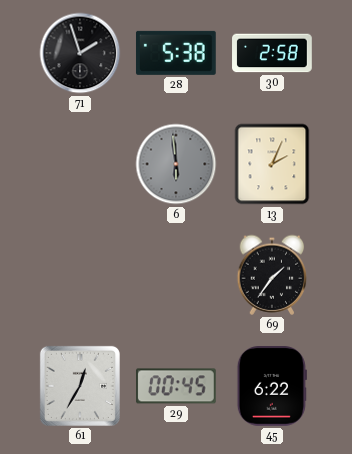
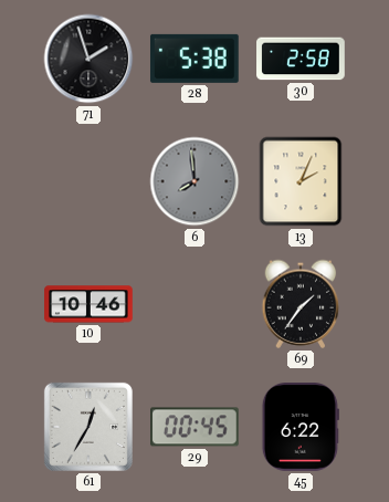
6: 5:59 -> 7:59 (195, 181)
10: none -> 10:46 (88, 304)
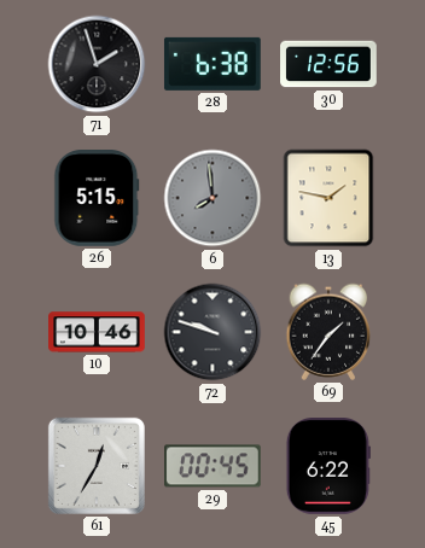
28: 5:38 -> 6:38 (212, 64)
30: 2:58 -> 12:56 (328, 64)
26: none -> 5:15 (97, 199)
13: 2:04 -> 1:47 (328, 198)
72: none -> 9:48 (212, 332)
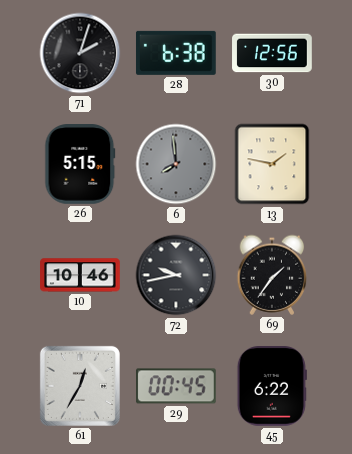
71: 1:57 -> 2:03 (80, 53)
72: 9:48 -> 9:43 (176, 275)
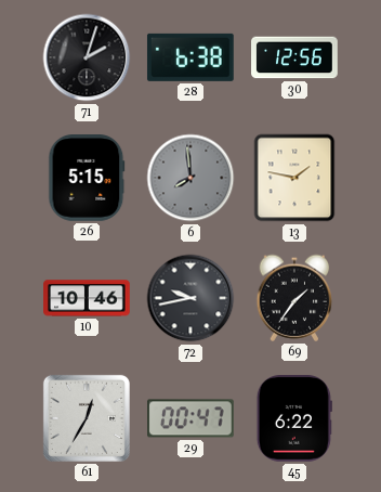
29: 00:45 -> 00:47 (192, 418)
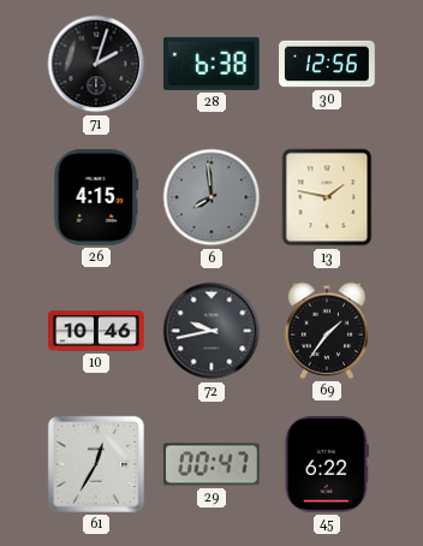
26: 5:15 -> 4:15 (96, 198)
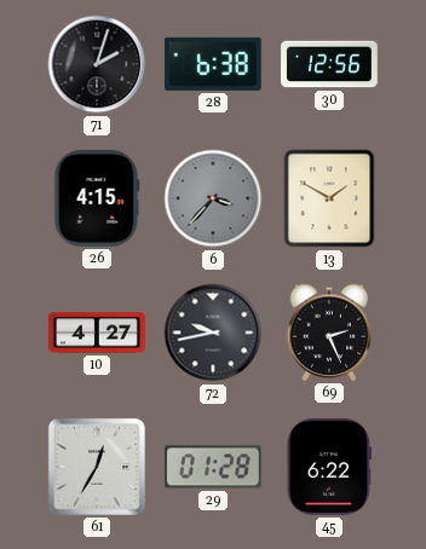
6: 7:59 -> 3:37 (213, 198)
13: 1:47 -> 1:50 (329, 198)
10: 10:46 -> 4:27 (97, 333)
69: 1:36 -> 2:26 (329, 333)
29: 00:47 -> 01:28 (214, 467)
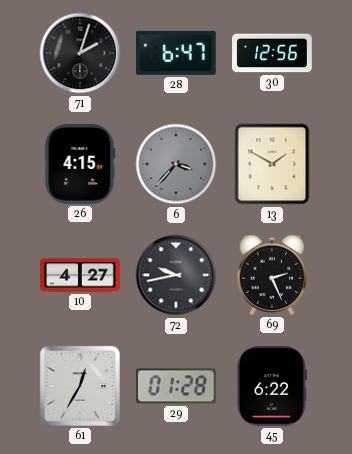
28: 6:38 -> 6:47 (176, 53)
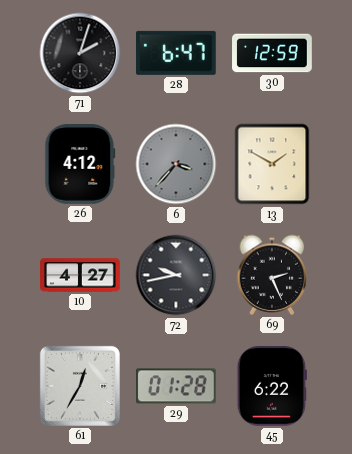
30: 12:56 -> 12:59 (272, 53)
26: 4:15 -> 4:12 (80, 165)
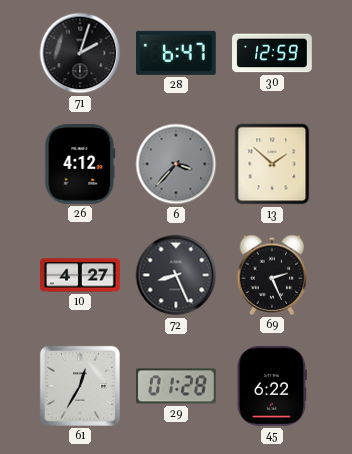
13: 1:50 -> 1:52 (272, 164)
72: 9:43 -> 8:26 (176, 275)
